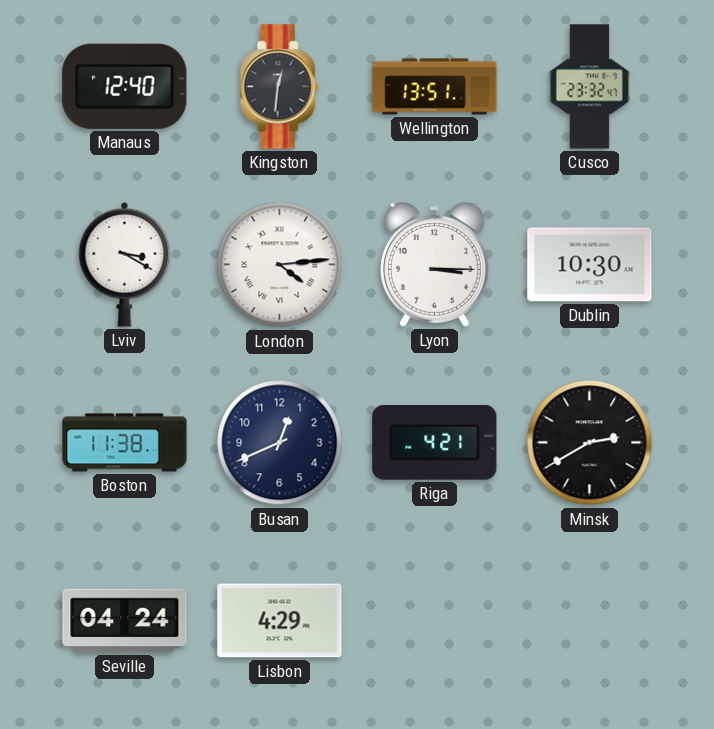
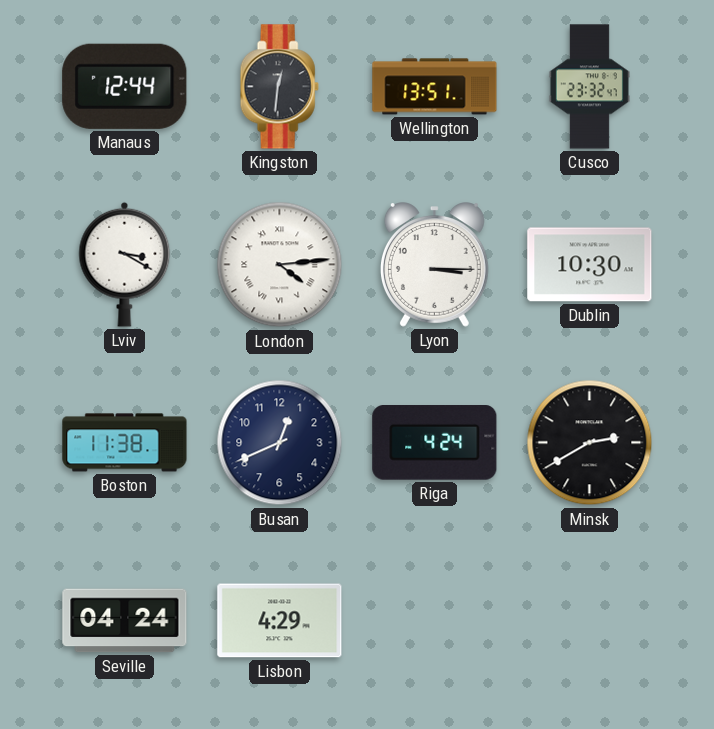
Manaus: 12:40 -> 12:44 (125, 86)
Riga: 4:21 -> 4:24 (435, 443)
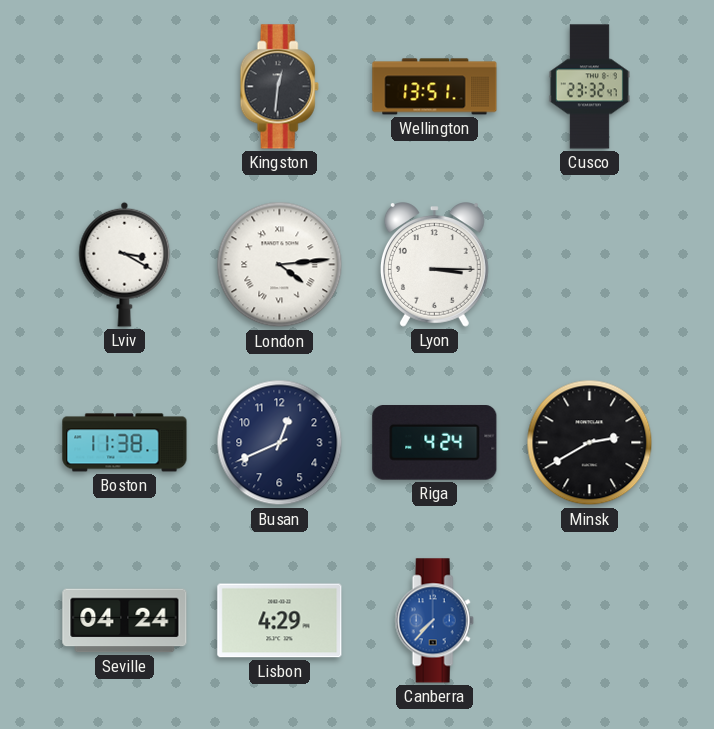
Manaus: 12:44 -> none (125, 86)
Dublin: 10:30 -> none (590, 265)
Canberra: none -> 7:37 (434, 621)
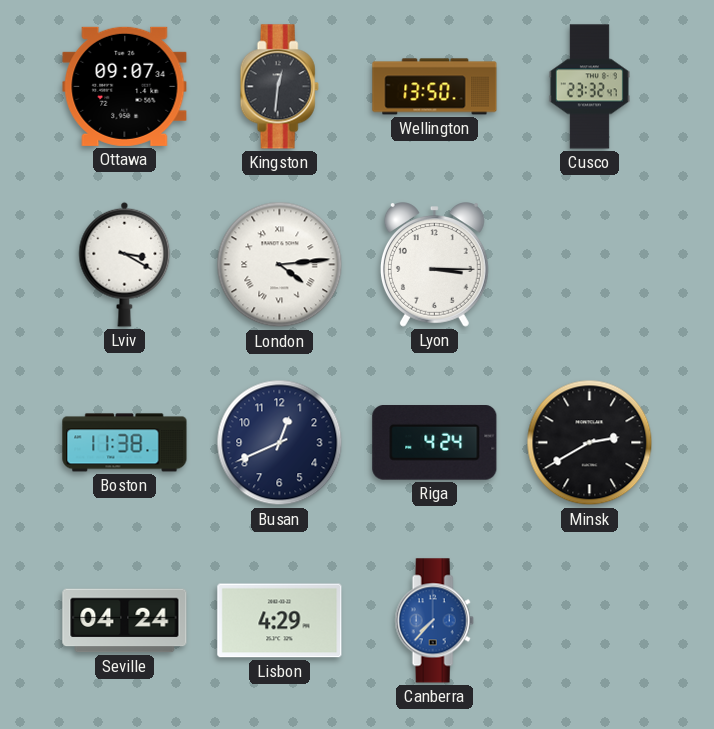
Ottawa: none -> 09:07 (125, 86)
Wellington: 13:51 -> 13:50 (435, 87)
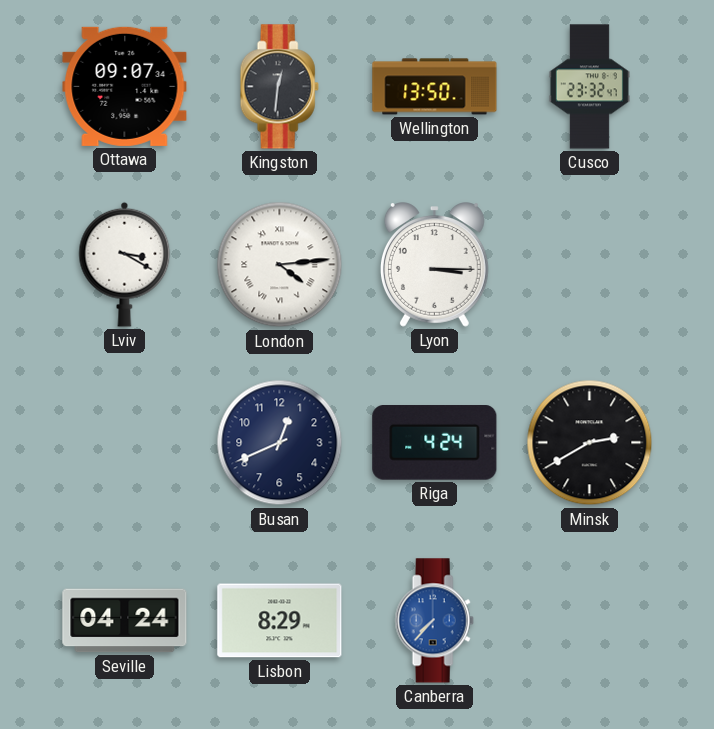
Boston: 11:38 -> none (125, 443)
Lisbon: 4:29 -> 8:29 (280, 621)
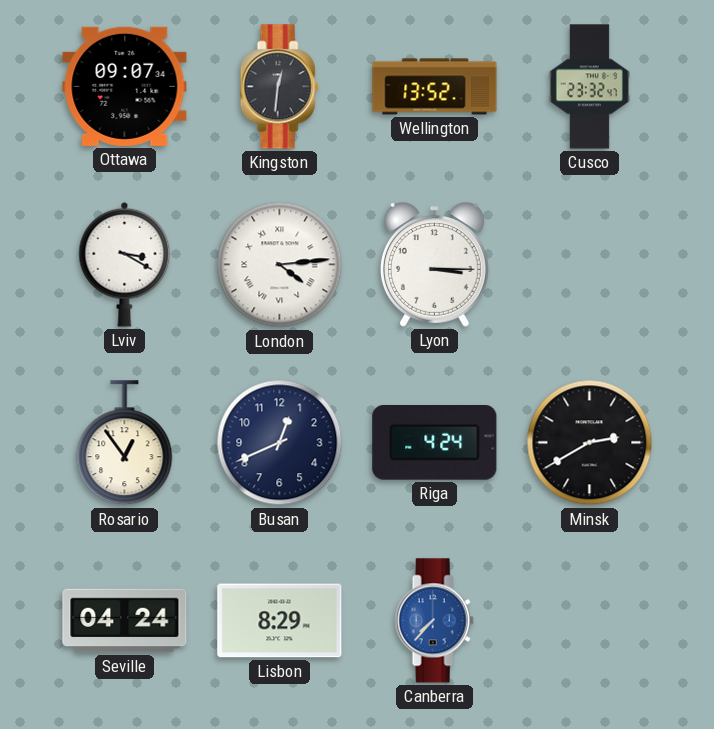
Wellington: 13:50 -> 13:52 (435, 87)
Rosario: none -> 12:54 (125, 443)
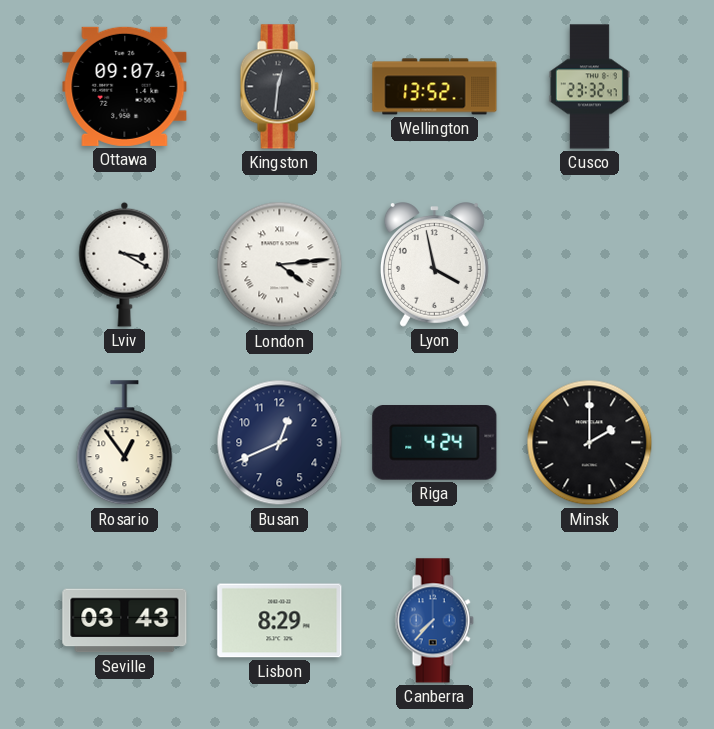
Lyon: 3:15 -> 3:58 (434, 265)
Minsk: 2:40 -> 2:00 (590, 443)
Seville: 04:24 -> 03:43 (125, 621)
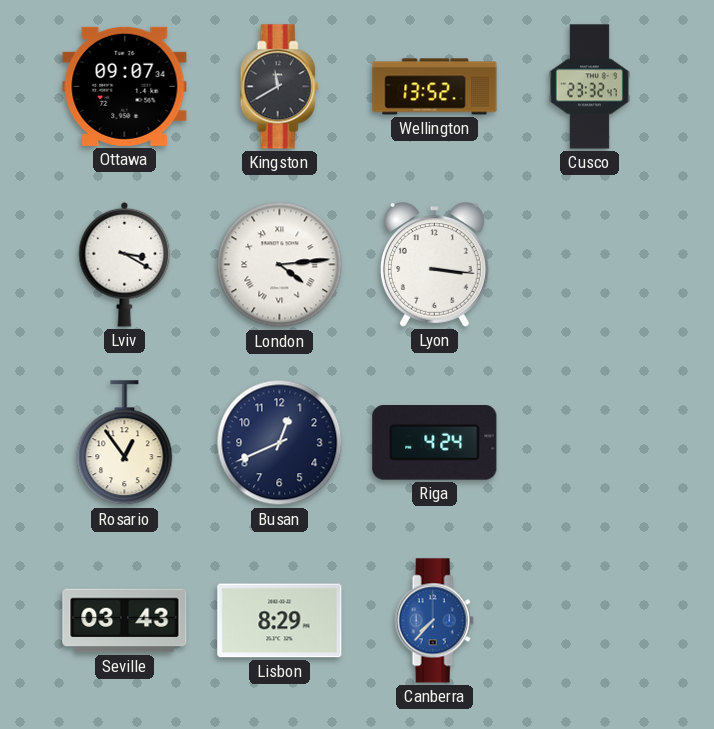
Kingston: 12:31 -> 11:40 (279, 87)
Lyon: 3:58 -> 3:16 (434, 265)
Minsk: 2:00 -> none (590, 443)
